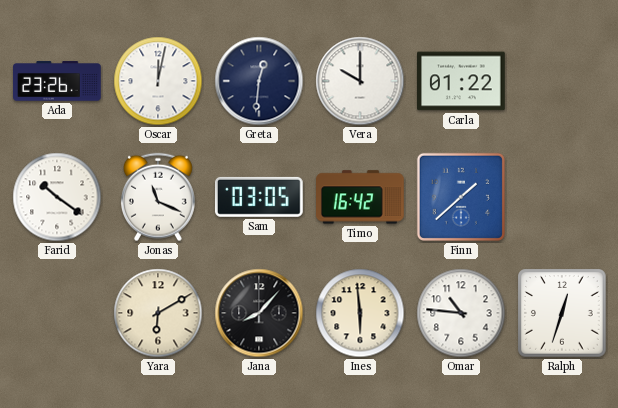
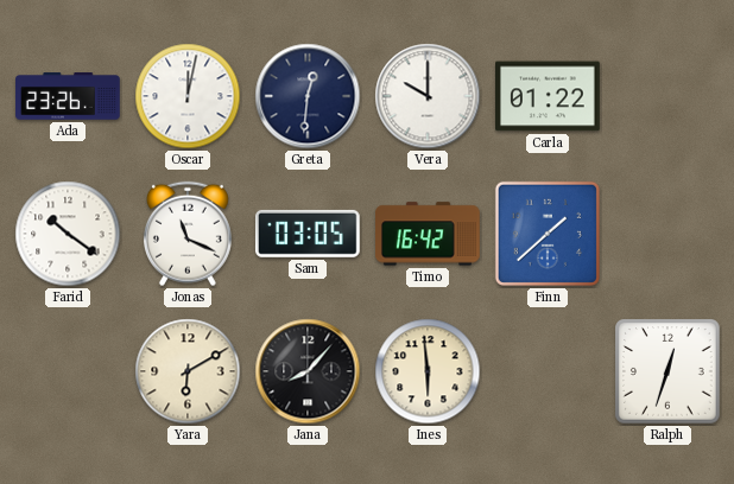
Omar: 10:46 -> none (461, 313)
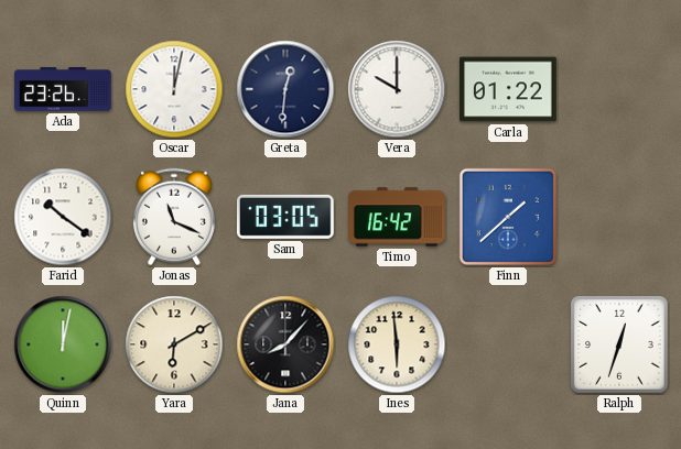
Quinn: none -> 12:02 (63, 344)
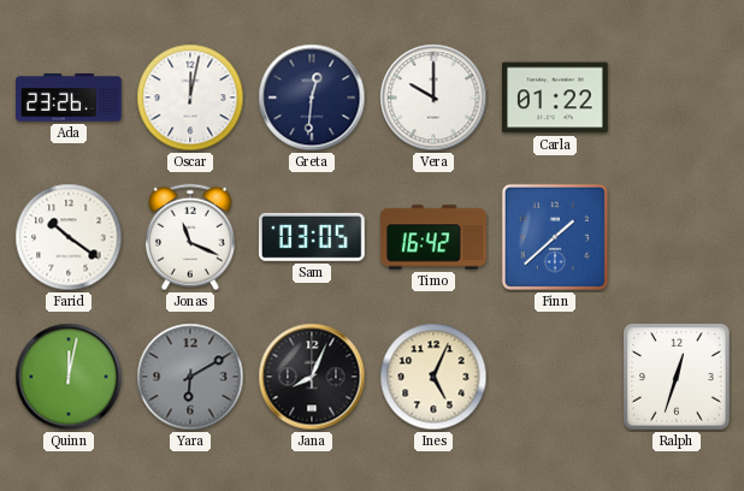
Yara dial: cream -> grey (190, 377)
Jana: 8:07 -> 8:04 (312, 377)
Ines: 5:59 -> 5:04 (433, 377)
